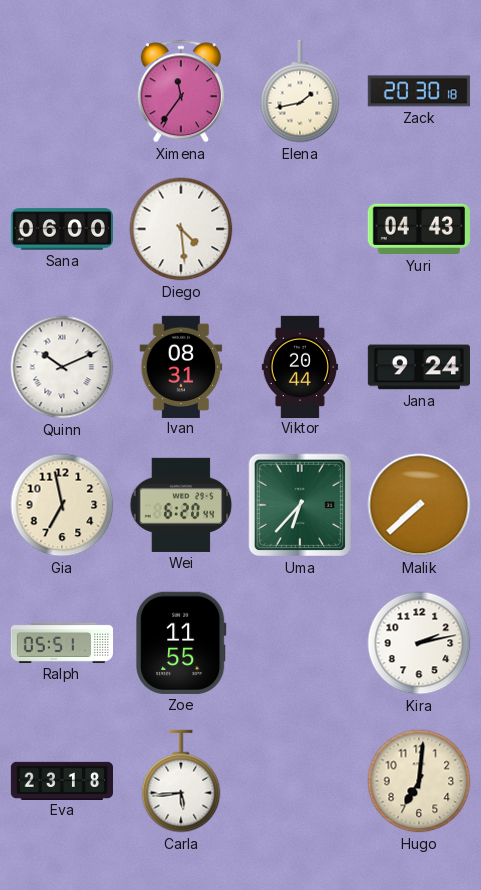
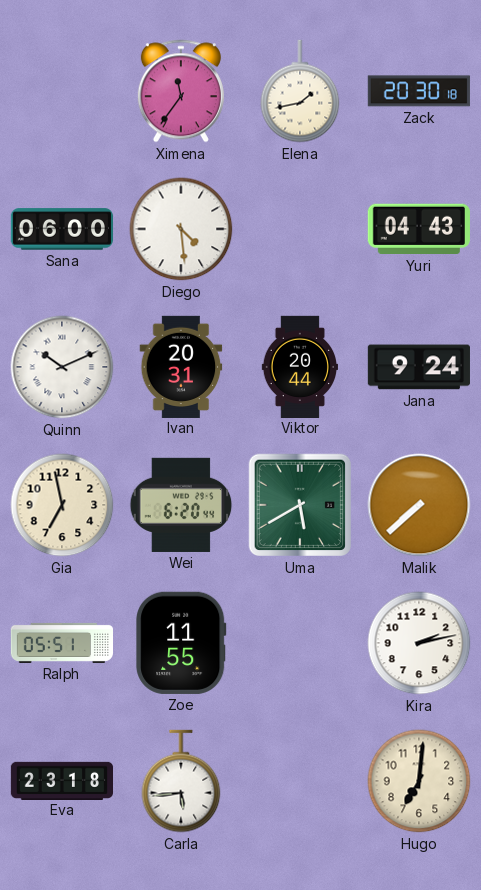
Ivan: 08:31 -> 20:31 (181, 366)
Uma: 6:37 -> 5:40 (300, 505)
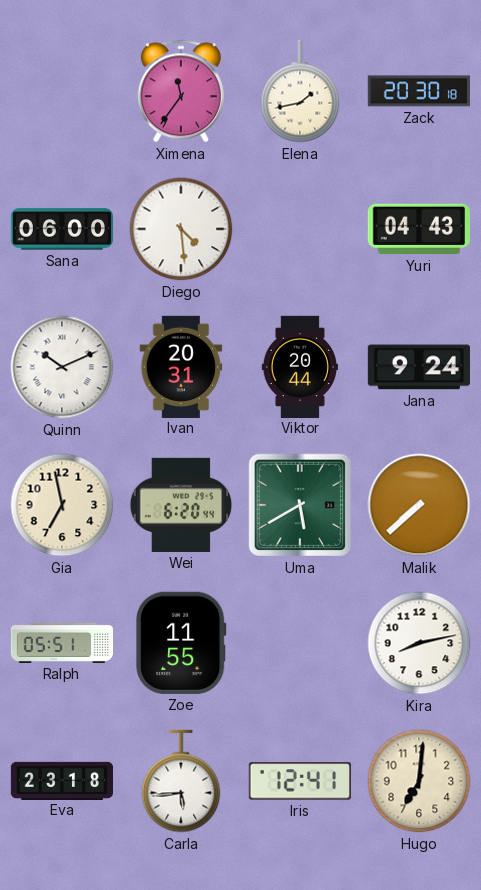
Kira: 2:13 -> 8:13 (419, 643)
Iris: none -> 12:41 (300, 781)
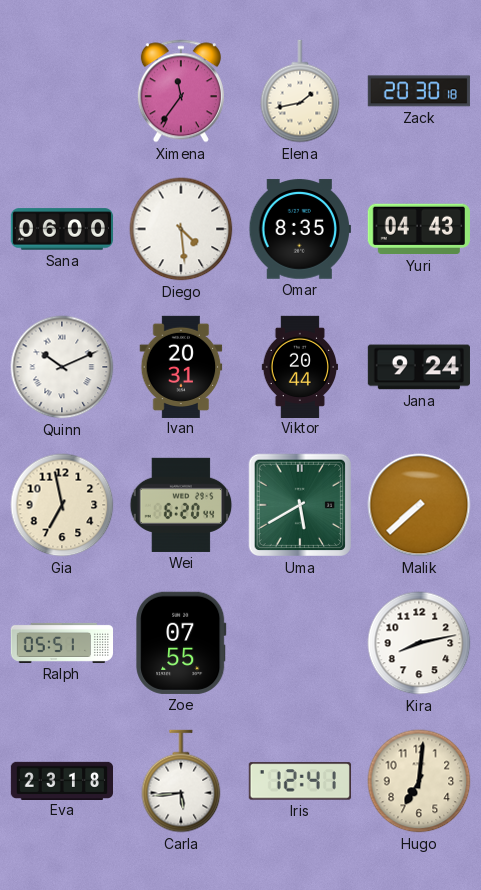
Omar: none -> 8:35 (300, 229)
Zoe: 11:55 -> 07:55 (181, 643)
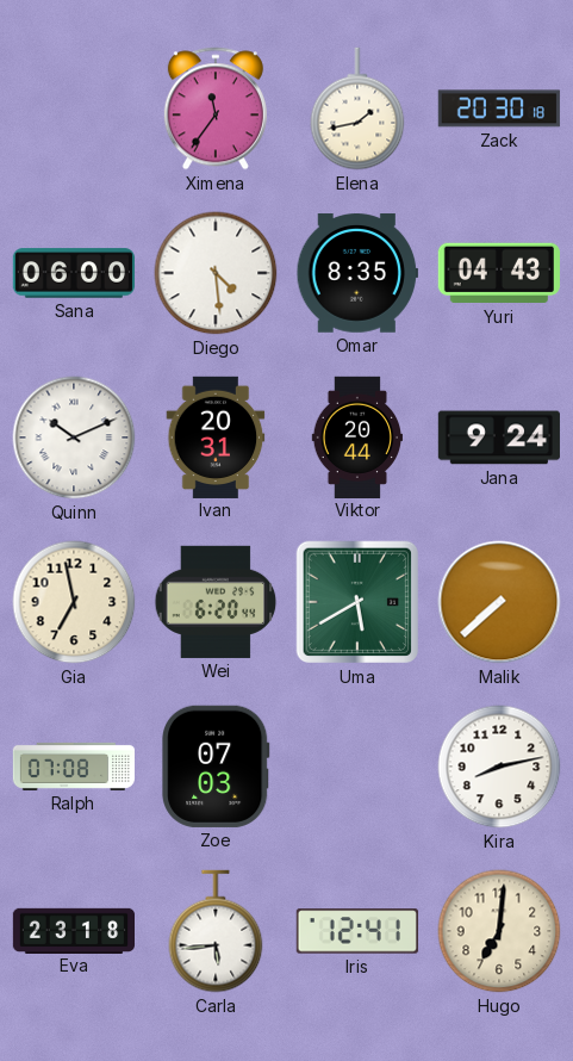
Ralph: 05:51 -> 07:08 (74, 767)
Zoe: 07:55 -> 07:03 (216, 767)
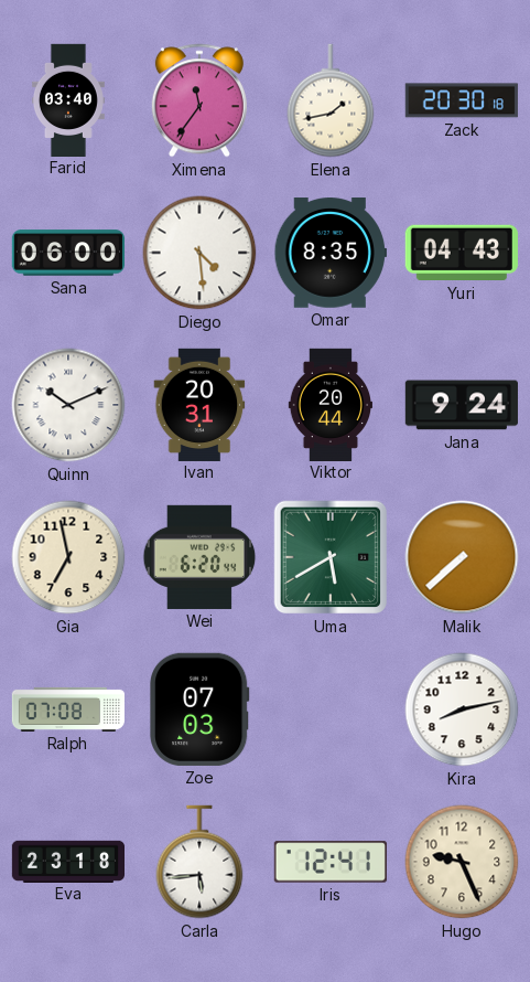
Farid: none -> 03:40 (68, 99)
Hugo: 7:01 -> 9:26 (462, 862)
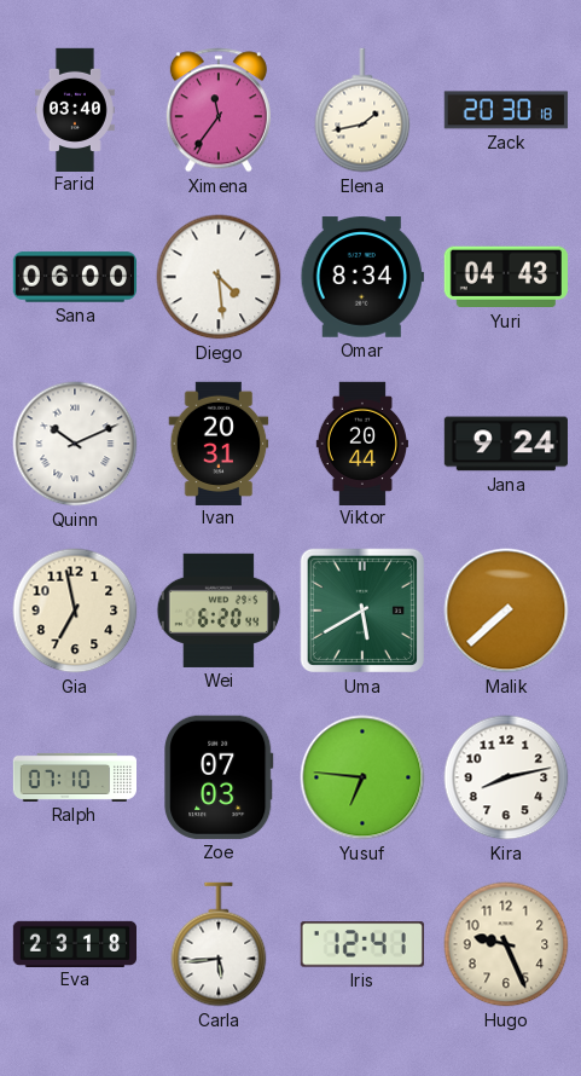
Omar: 8:35 -> 8:34 (362, 277)
Ralph: 07:08 -> 07:10 (75, 777)
Yusuf: none -> 6:46 (362, 777)
